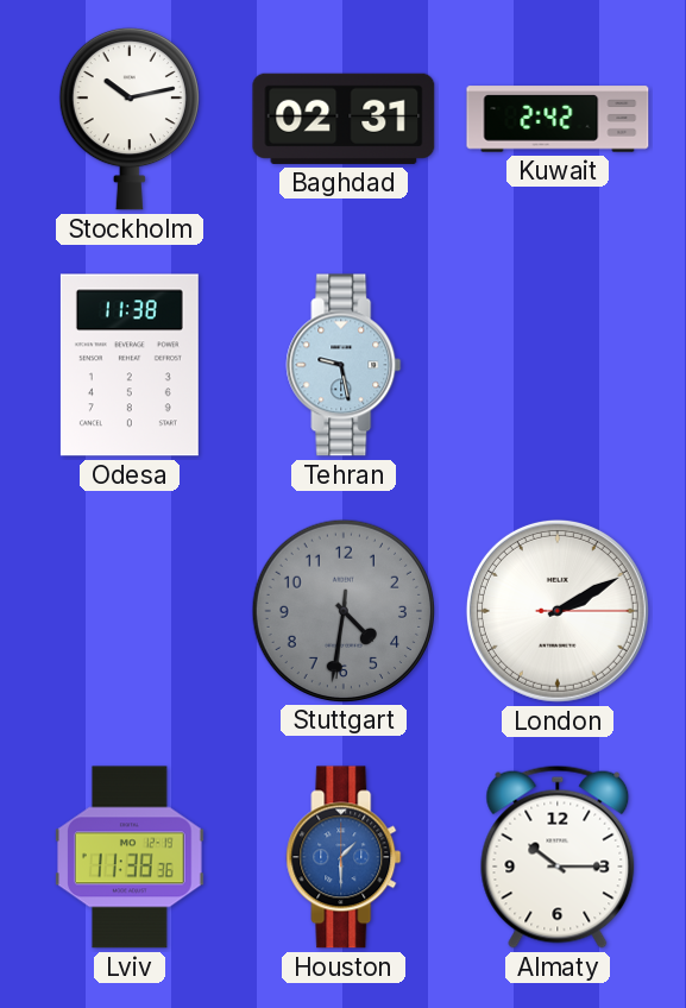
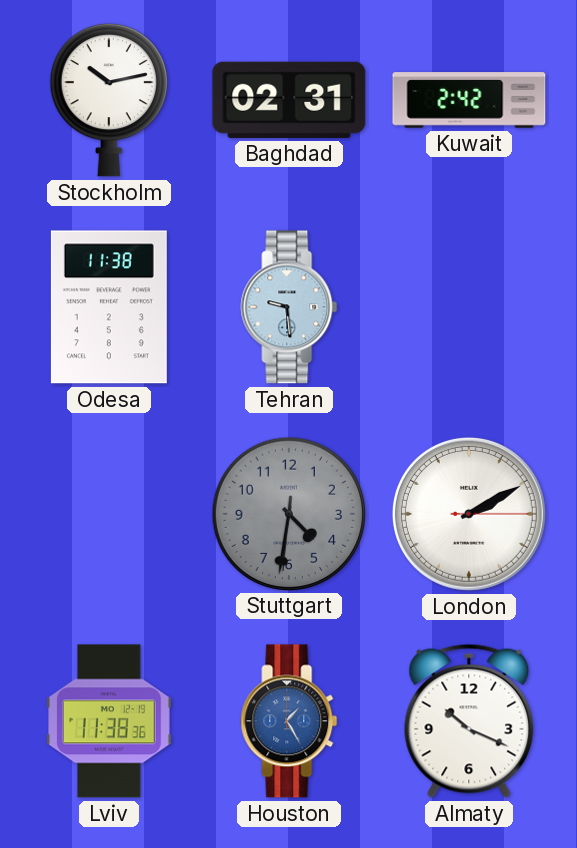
Tehran: 9:28 -> 9:29 (289, 307)
Houston: 1:30 -> 1:25 (289, 721)
Almaty: 10:15 -> 10:19 (469, 721)
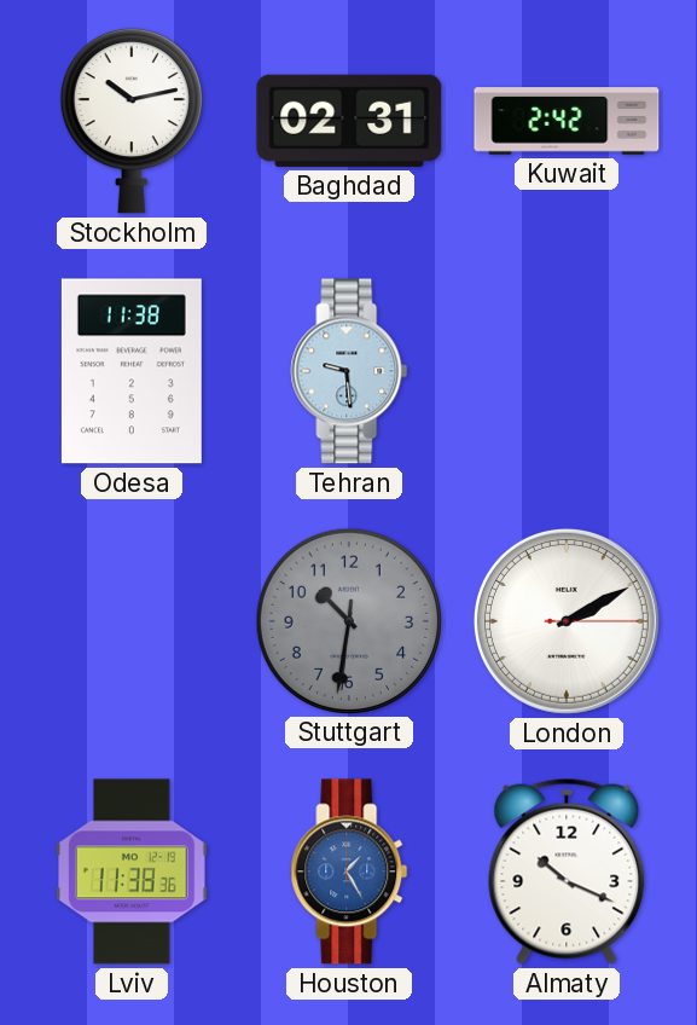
Stuttgart: 4:31 -> 10:31 (348, 620)
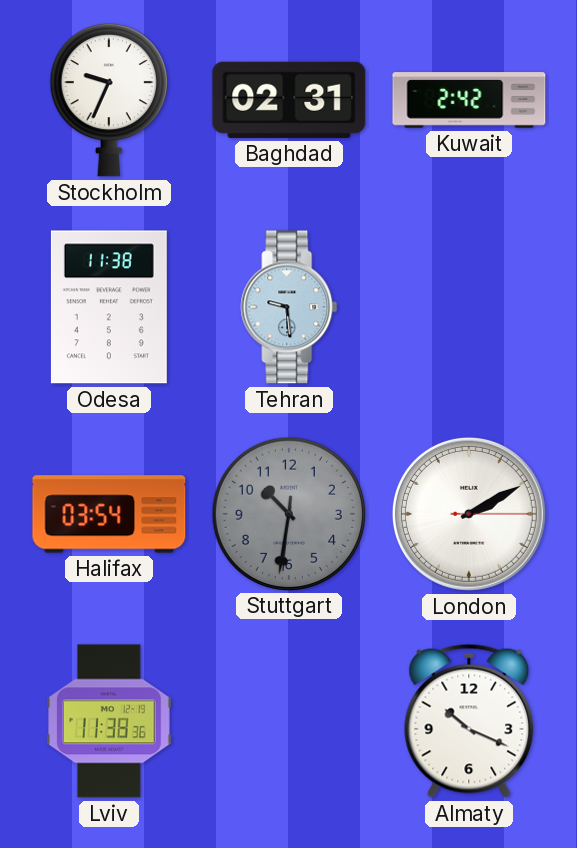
Stockholm: 10:13 -> 9:34 (109, 100)
Halifax: none -> 03:54 (109, 514)
Houston: 1:25 -> none (349, 871)
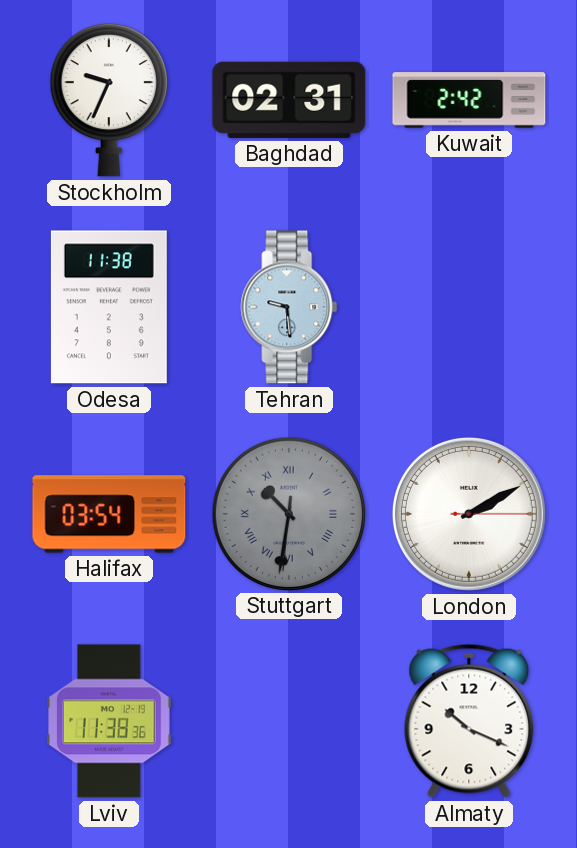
Stuttgart numerals: Arabic -> Roman (288, 513)
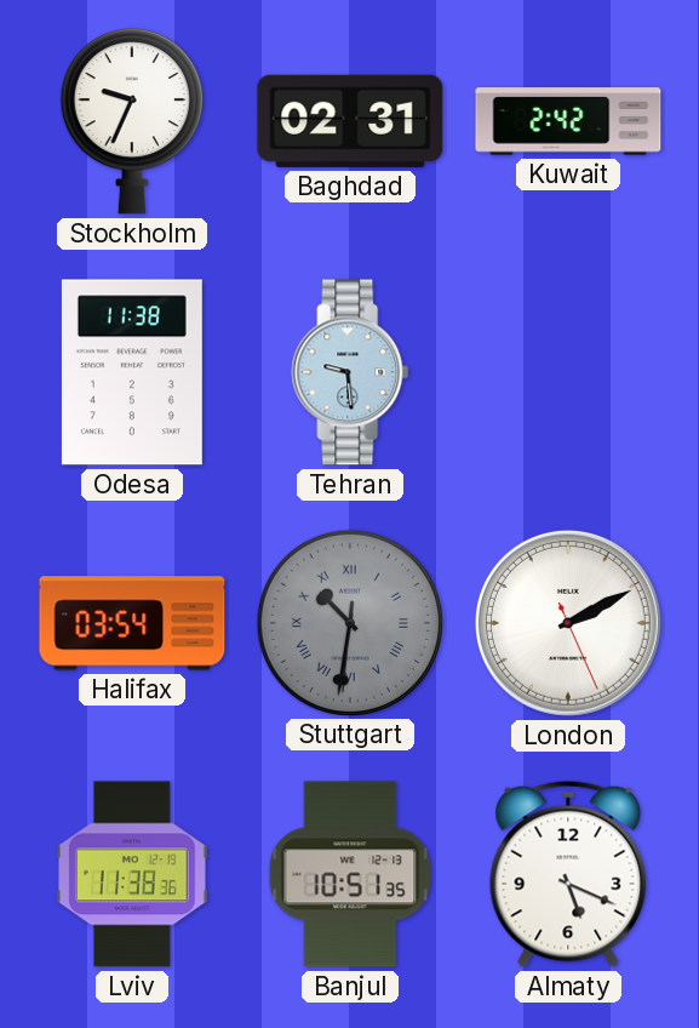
London: 2:10:15 -> 2:10:26 (568, 623)
Banjul: none -> 10:51 (350, 874)
Almaty: 10:19 -> 5:19 (568, 874)
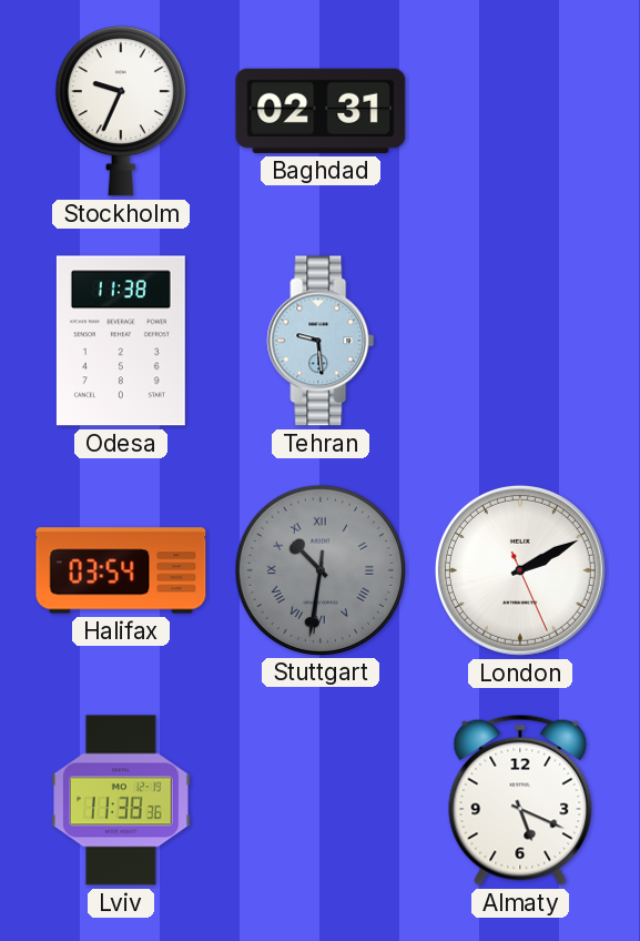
Kuwait: 2:42 -> none (568, 121)
Banjul: 10:51 -> none (350, 874)
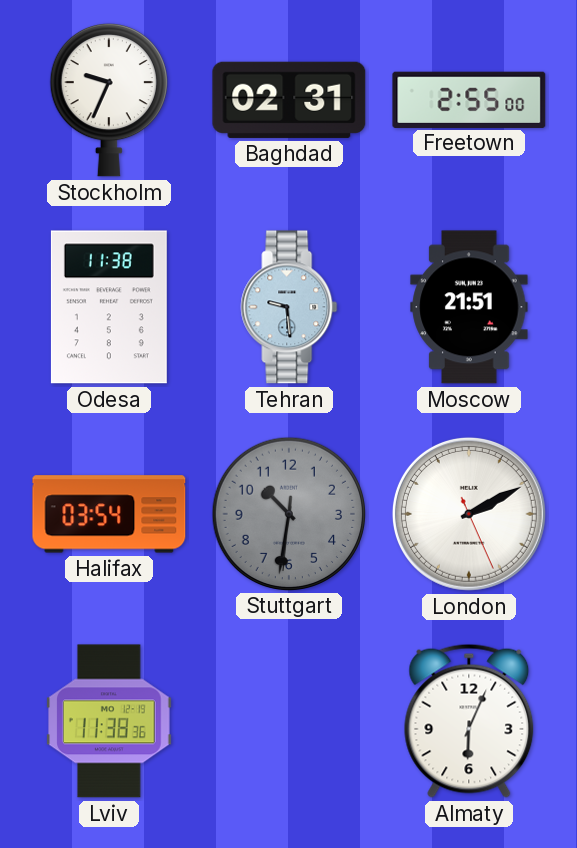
Freetown: none -> 2:55 (469, 99)
Moscow: none -> 21:51 (469, 307)
Stuttgart numerals: Roman -> Arabic (288, 513)
Almaty: 5:19 -> 6:04 (469, 721)
